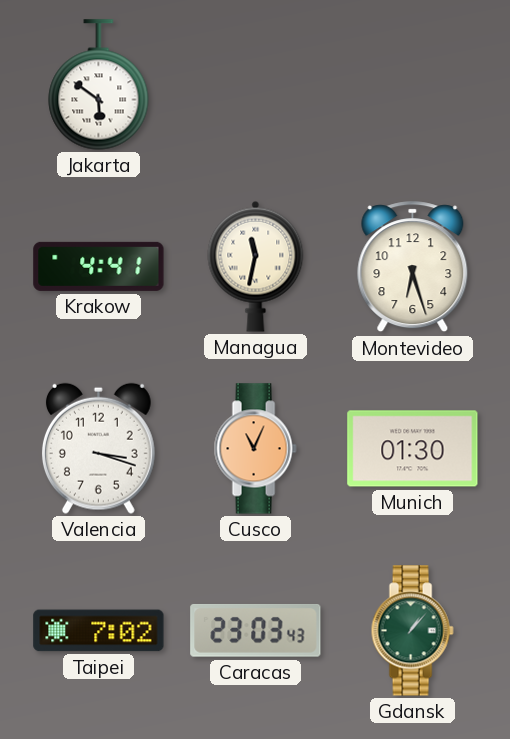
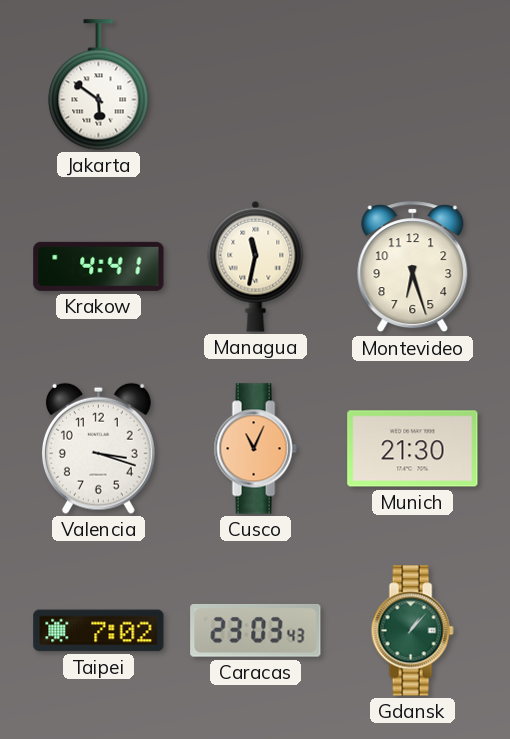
Munich: 01:30 -> 21:30 (413, 449)
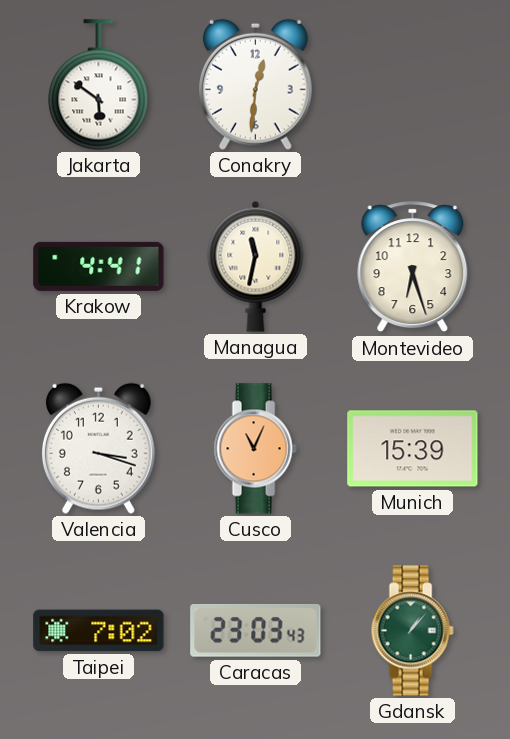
Conakry: none -> 12:31 (255, 84)
Munich: 21:30 -> 15:39 (413, 449)
